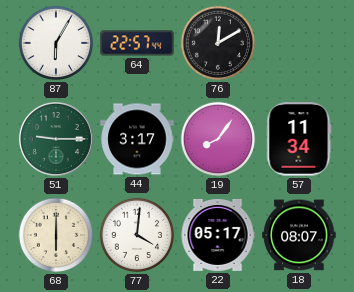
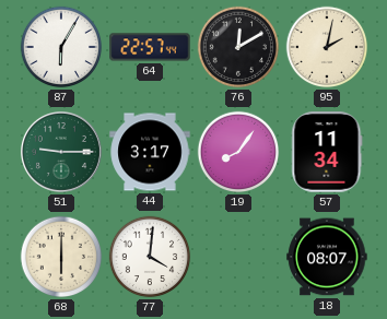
95: none -> 2:02 (327, 47)
22: 05:17 -> none (218, 235)
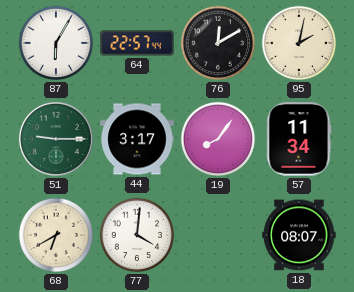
68: 6:00 -> 6:40 (56, 235)
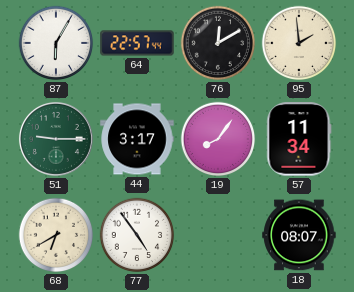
95: 2:02 -> 1:59 (299, 43)
77: 4:01 -> 4:54 (137, 235)
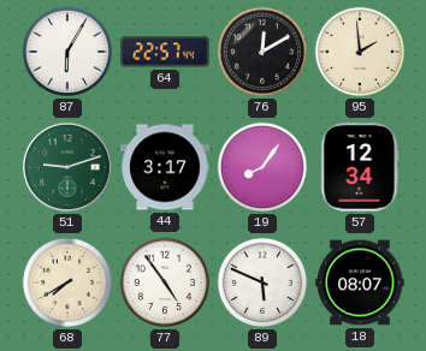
51: 9:15 -> 9:12 (67, 167)
57: 11:34 -> 12:34 (360, 167)
68: 6:40 -> 7:40 (67, 282)
89: none -> 5:49 (262, 282)
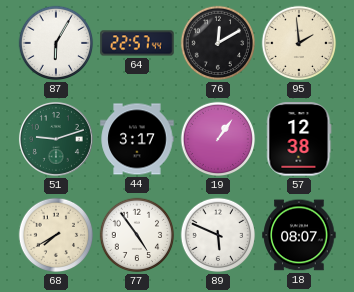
19: 8:06 -> 1:06 (218, 139)
57: 12:34 -> 12:38 (299, 139)
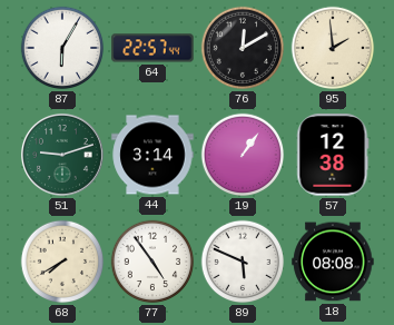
44: 3:17 -> 3:14 (152, 155)
18: 08:07 -> 08:08 (333, 262)
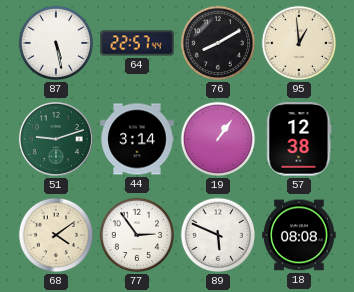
87: 6:05 -> 5:28 (56, 43)
76: 12:10 -> 8:10 (218, 43)
95: 1:59 -> 12:59 (299, 43)
68: 7:40 -> 4:09 (56, 235)
77: 4:54 -> 2:54 (137, 235)
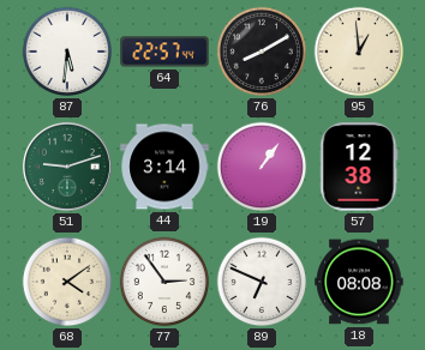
87: 5:28 -> 5:31 (67, 52)
89: 5:49 -> 6:49 (262, 282)
